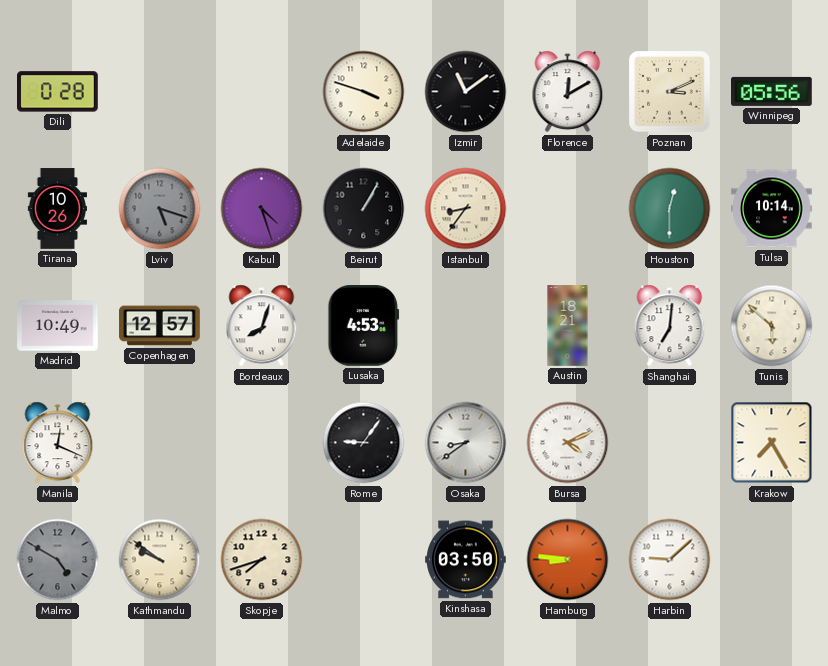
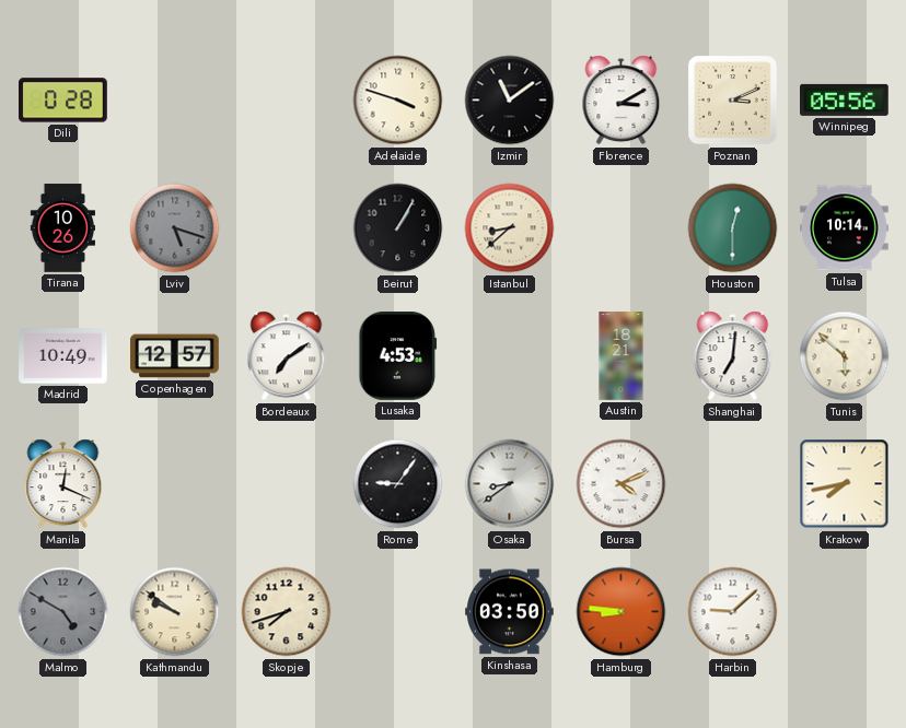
Florence: 12:10 -> 3:10 (622, 101)
Kabul: 4:27 -> none (262, 209)
Istanbul: 8:36 -> 8:38 (510, 228)
Bordeaux: 8:03 -> 7:09 (287, 356)
Krakow: 7:25 -> 7:43 (845, 484)
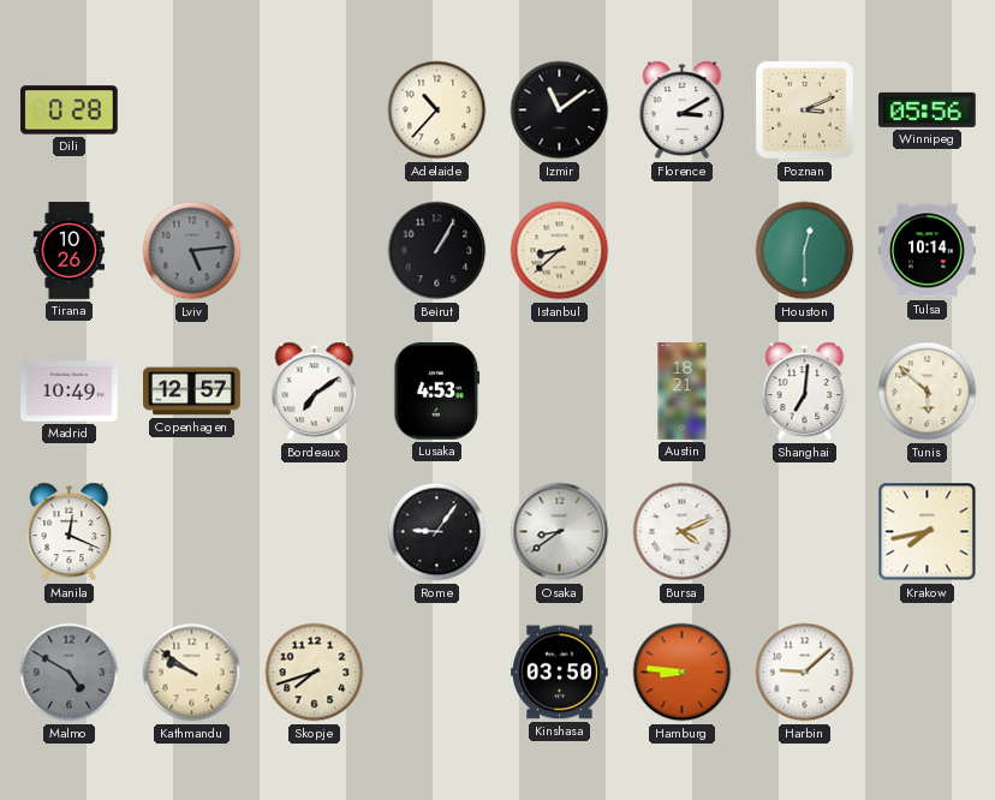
Adelaide: 3:48 -> 10:37 (437, 111)
Lviv: 5:18 -> 5:14 (192, 251)
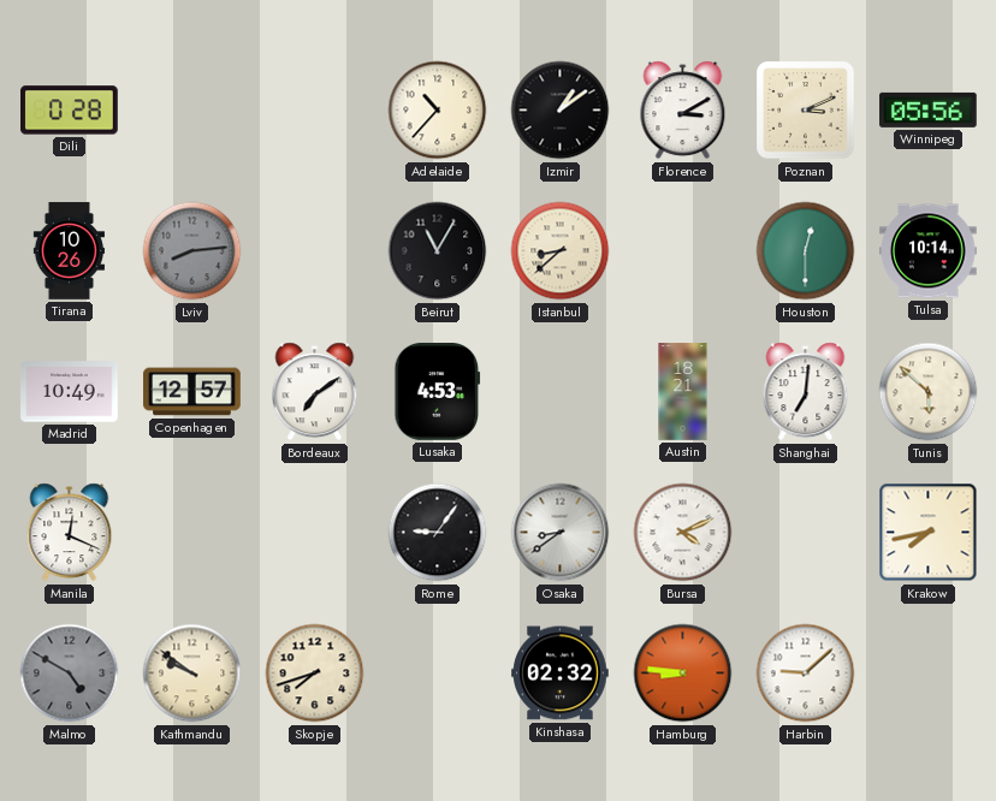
Izmir: 11:09 -> 1:09 (561, 111)
Lviv: 5:14 -> 8:14 (192, 251)
Beirut: 1:05 -> 11:05 (438, 251)
Kinshasa: 03:50 -> 02:32 (561, 674)
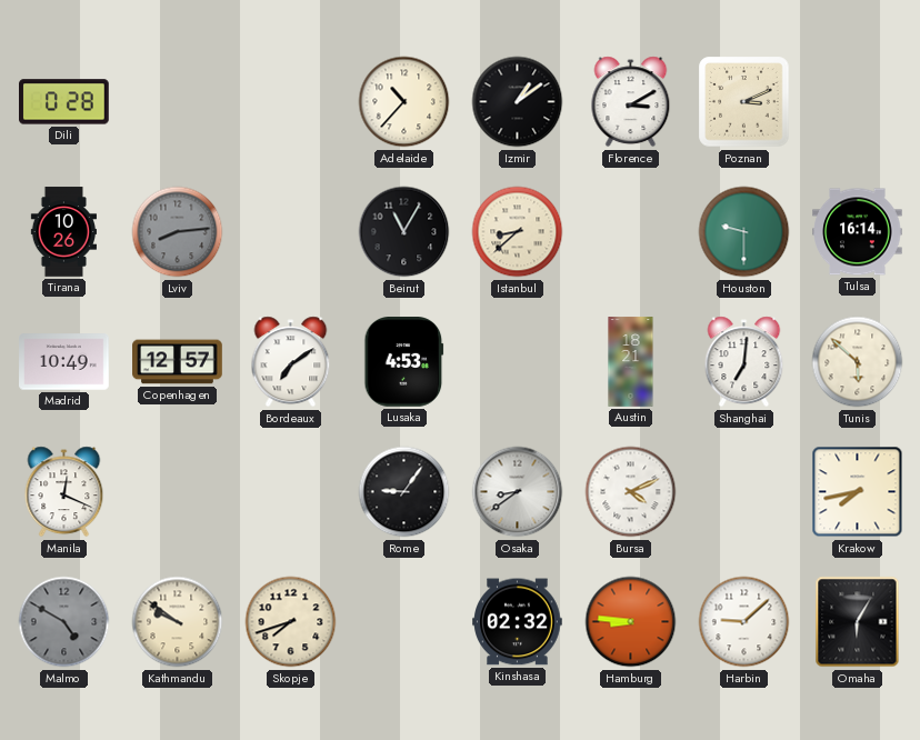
Winnipeg: 05:56 -> none (929, 109)
Houston: 12:30 -> 9:30 (744, 232)
Tulsa: 10:14 -> 16:14 (858, 232)
Omaha: none -> 6:05 (858, 622)
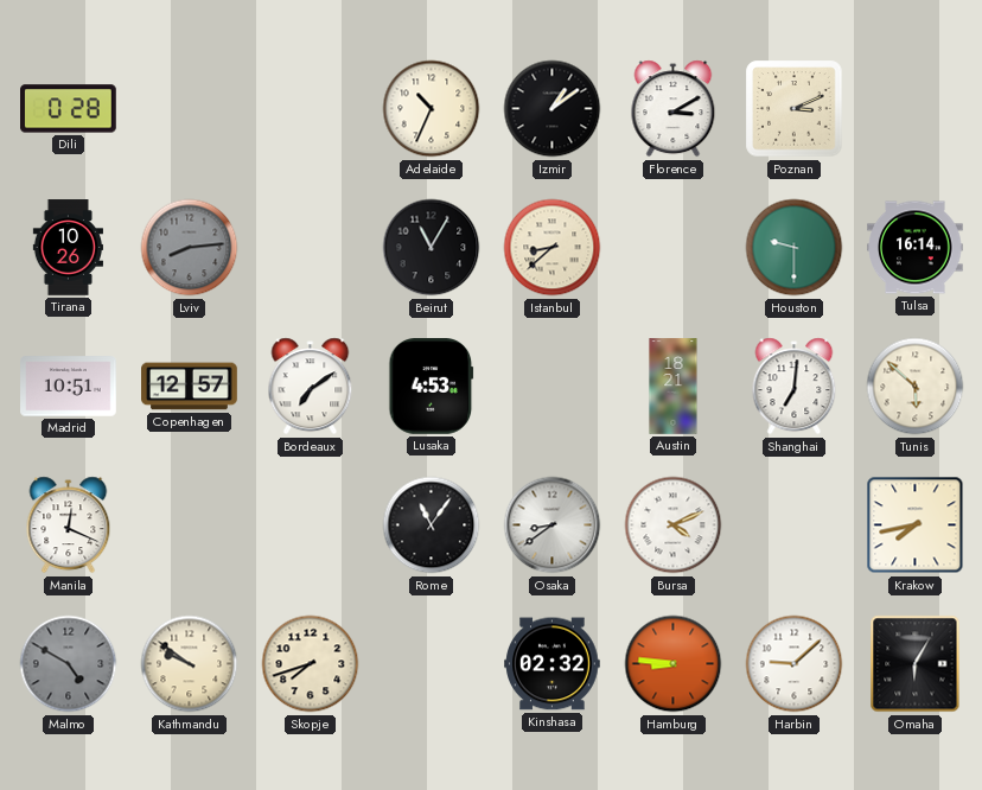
Adelaide: 10:37 -> 10:34 (432, 109)
Madrid: 10:49 -> 10:51 (69, 387)
Rome: 9:06 -> 11:06 (432, 525)
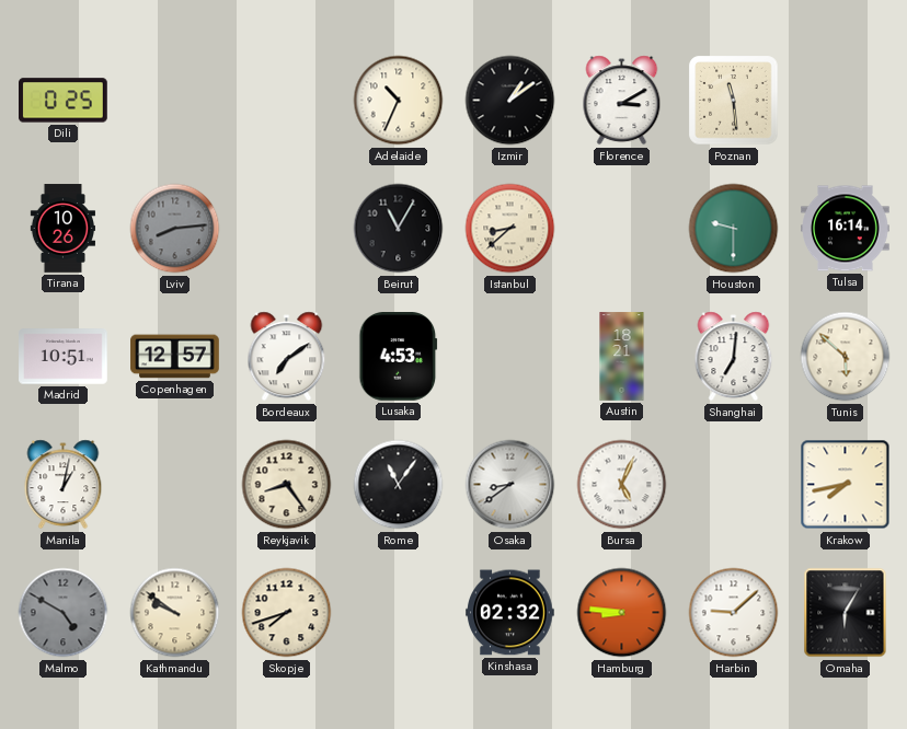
Dili: 0:28 -> 0:25 (64, 101)
Poznan: 3:11 -> 11:29 (734, 101)
Manila: 12:19 -> 1:02 (64, 485)
Reykjavik: none -> 8:24 (287, 485)
Bursa: 4:11 -> 5:04 (622, 485)
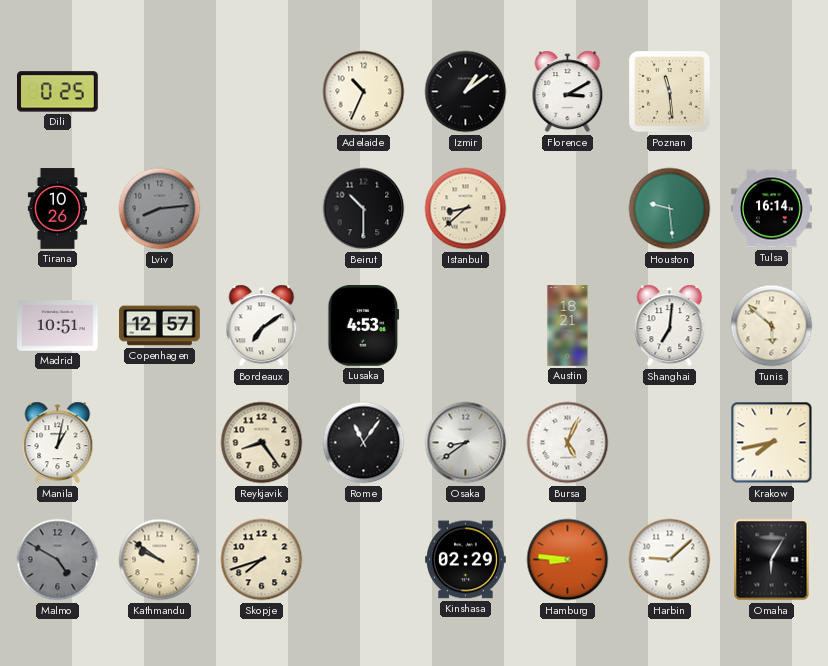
Beirut: 11:05 -> 10:30 (364, 209)
Houston: 9:30 -> 9:29 (670, 209)
Kinshasa: 02:32 -> 02:29 (466, 560)
